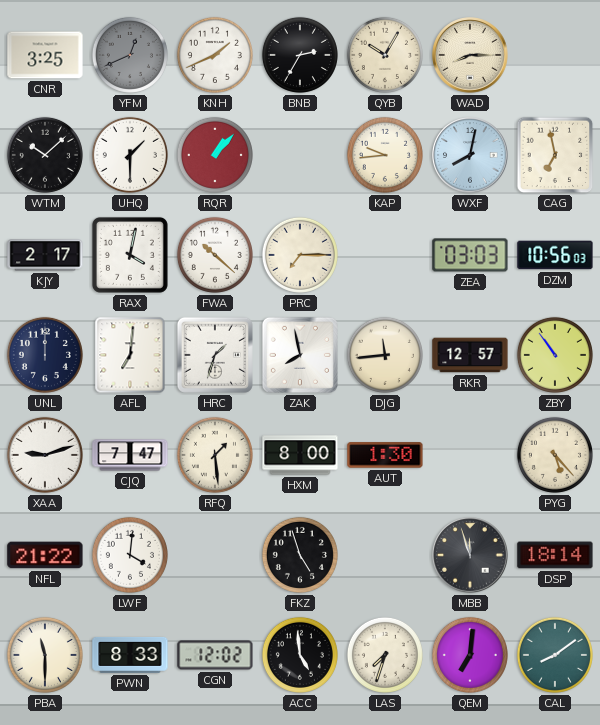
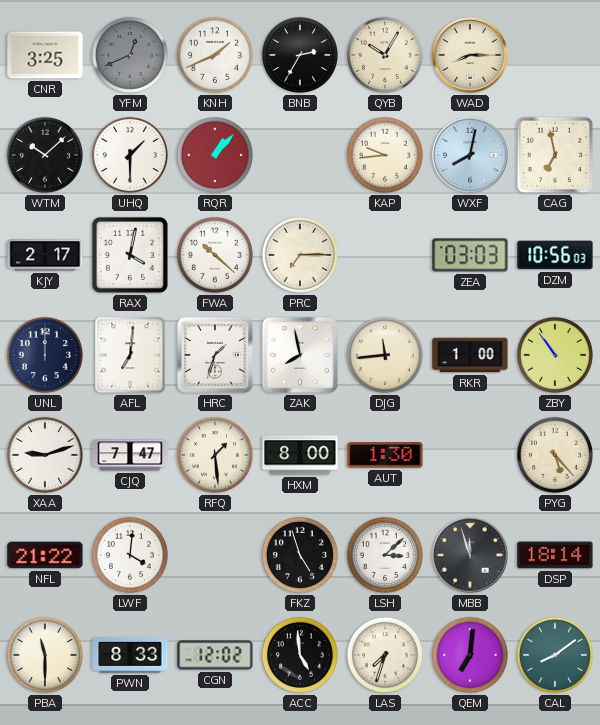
RKR: 12:57 -> 1:00 (470, 355)
LSH: none -> 3:08 (385, 555)
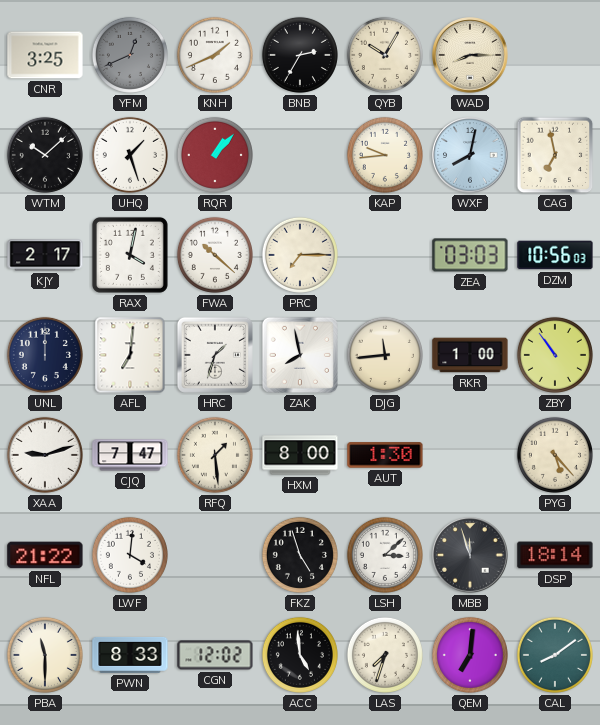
UHQ: 1:30 -> 1:27 (130, 155)
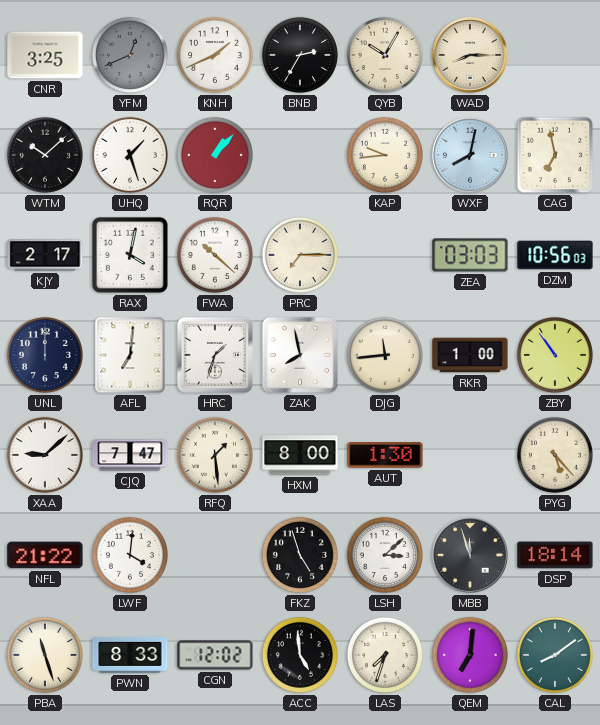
XAA: 9:12 -> 9:08 (45, 455)
PBA: 11:30 -> 11:27 (45, 655)
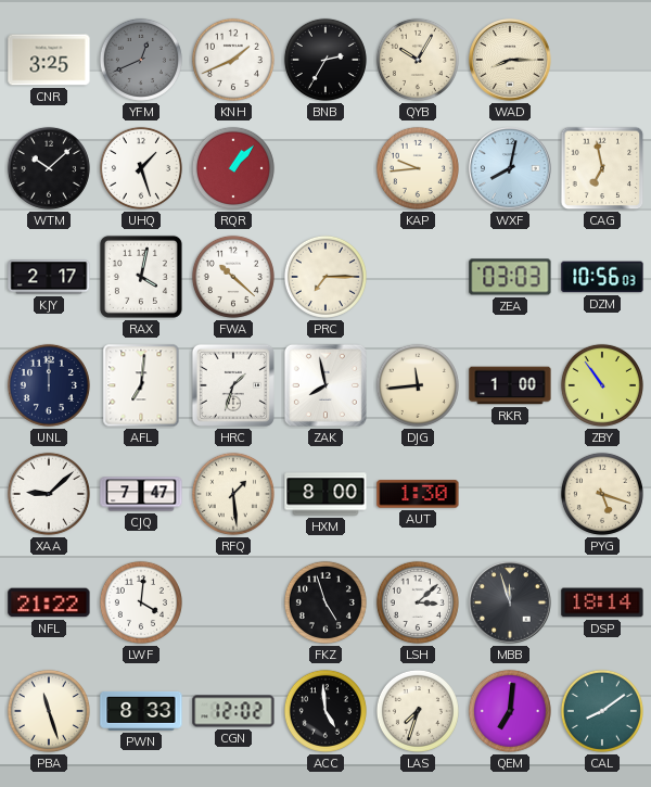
PYG: 5:23 -> 5:18 (602, 494)
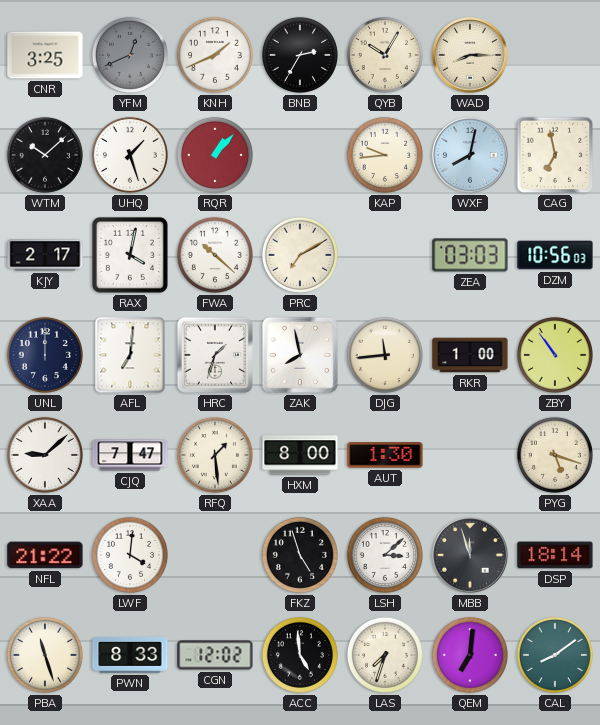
PRC: 7:15 -> 7:10 (300, 255)
